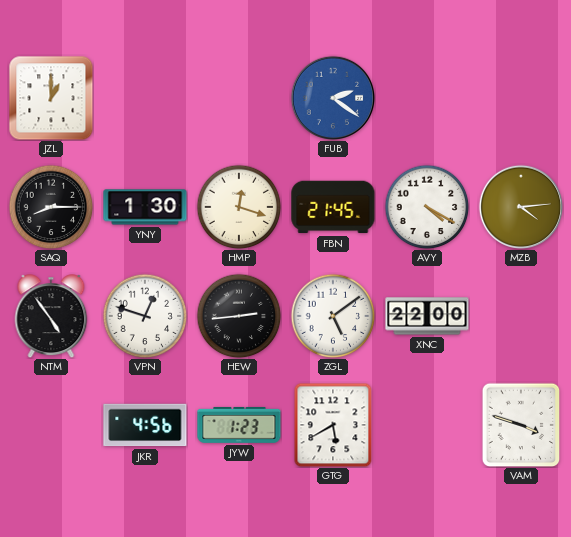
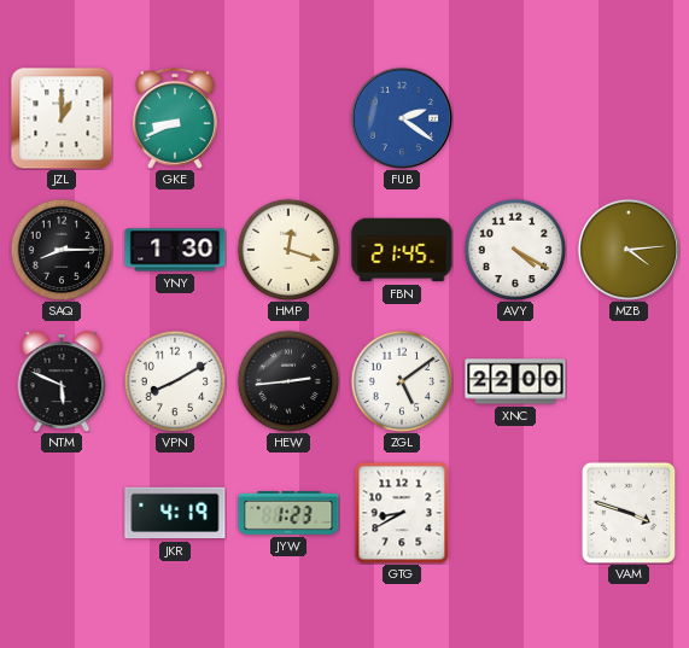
GKE: none -> 8:41 (175, 118)
NTM: 4:54 -> 5:49 (62, 381)
VPN: 12:48 -> 8:10 (175, 381)
JKR: 4:56 -> 4:19 (175, 513)
GTG: 5:40 -> 8:40 (402, 513)
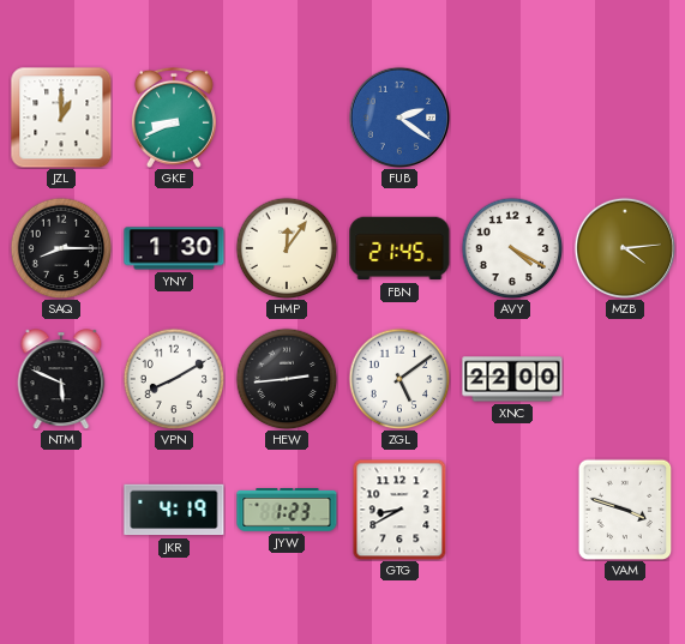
HMP: 12:18 -> 12:06 (287, 248)
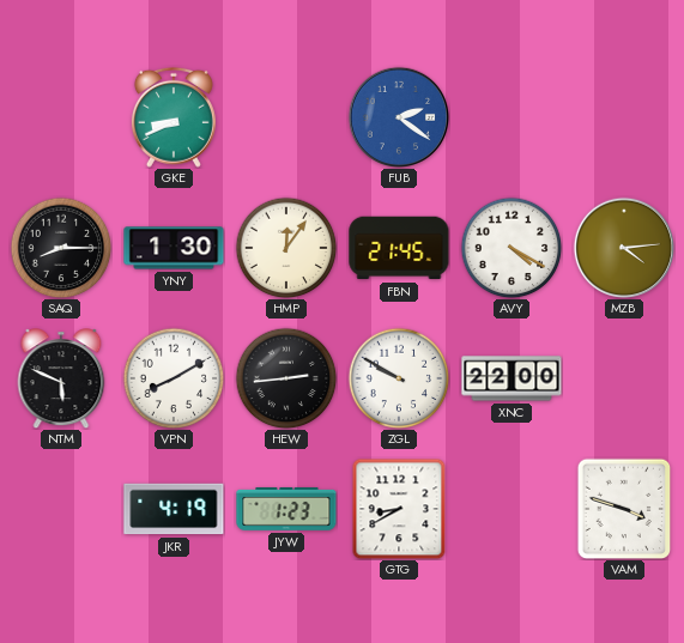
JZL: 1:00 -> none (61, 118)
ZGL: 5:09 -> 9:50 (399, 378)
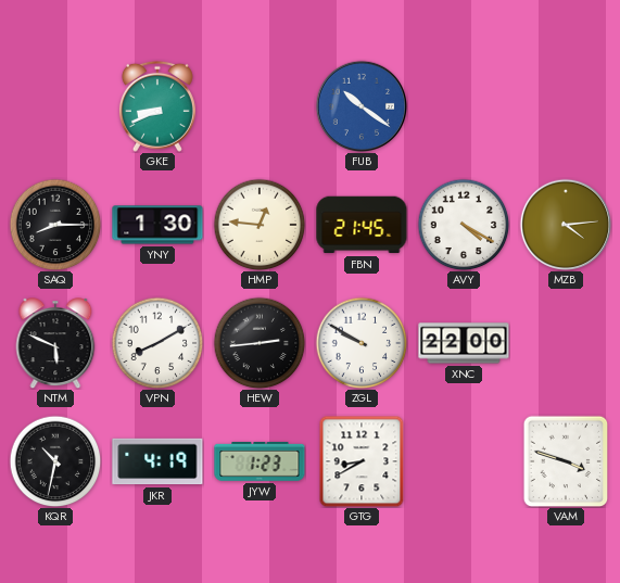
FUB: 2:21 -> 10:21 (360, 105)
HMP: 12:06 -> 12:46 (260, 225)
KQR: none -> 10:32 (55, 461)
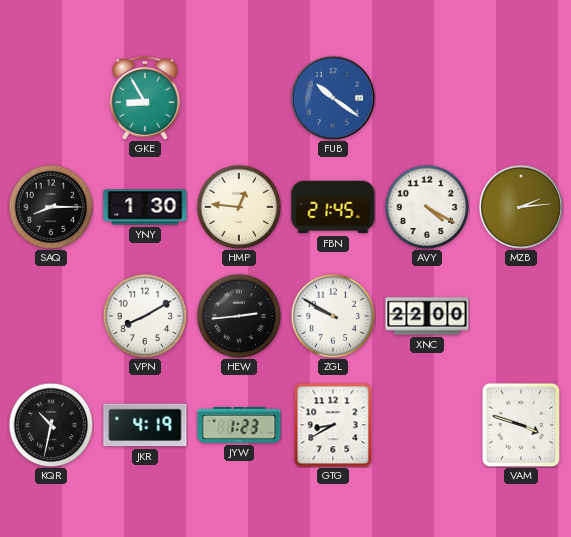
GKE: 8:41 -> 8:55 (145, 98)
MZB: 4:14 -> 2:14 (520, 206)
NTM: 5:49 -> none (55, 343)
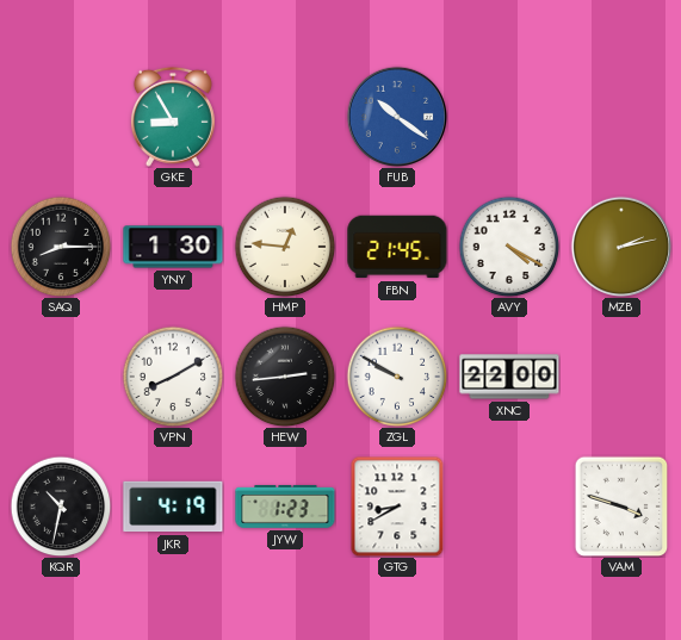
MZB: 2:14 -> 2:13 (620, 246)
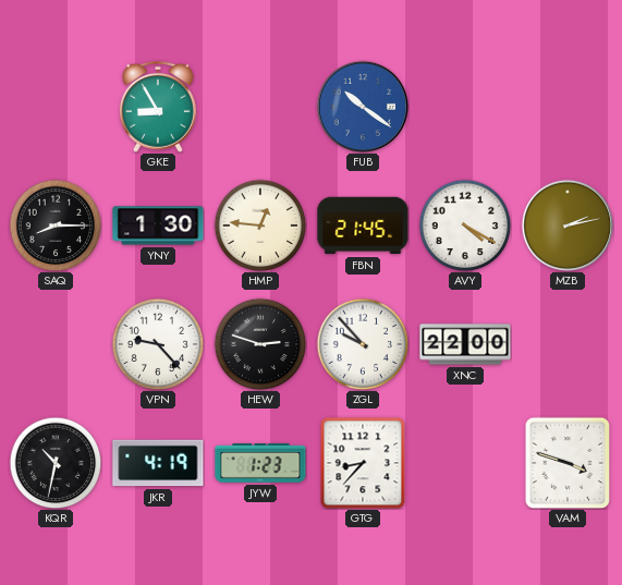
VPN: 8:10 -> 9:23 (158, 344)
HEW: 2:44 -> 2:48 (260, 344)
ZGL: 9:50 -> 9:53 (363, 344)
GTG: 8:40 -> 8:37 (363, 463)
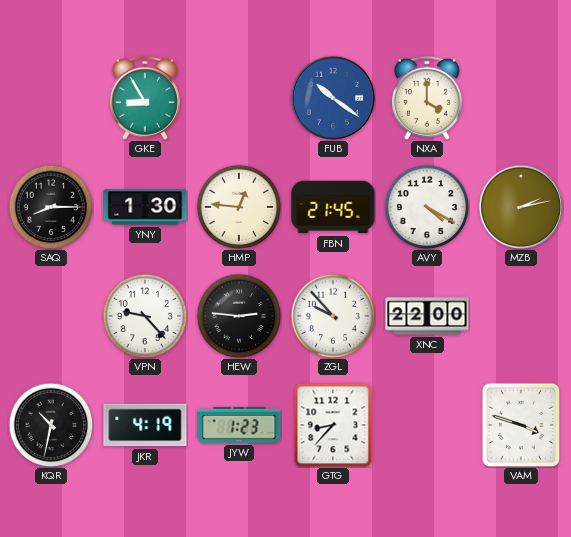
NXA: none -> 4:00 (427, 98)
HEW: 2:48 -> 2:46 (239, 316)
